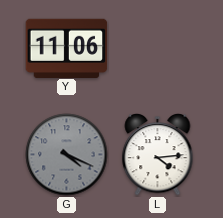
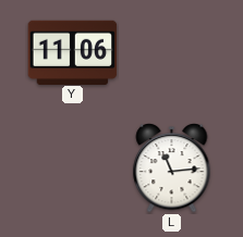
G: 4:19 -> none (67, 155)
L: 4:14 -> 11:14 (172, 169)
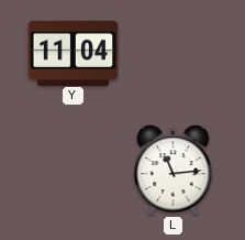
Y: 11:06 -> 11:04 (74, 53)
